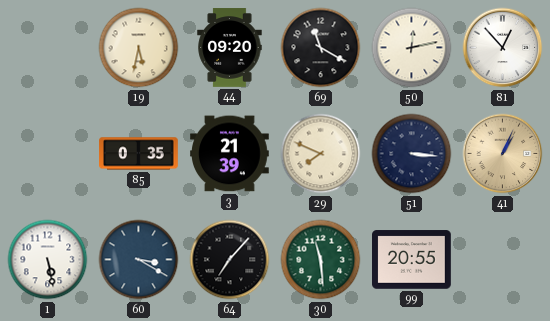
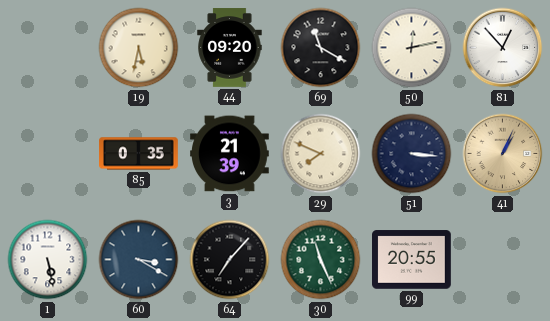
30: 11:29 -> 11:26 (321, 260)
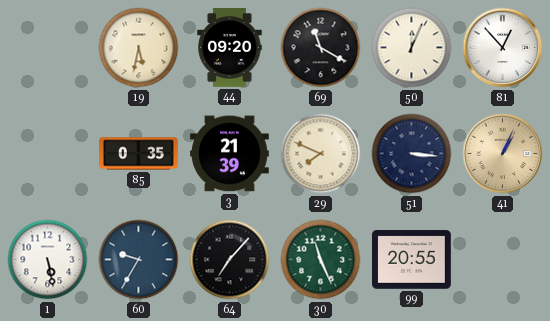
50: 12:13 -> 12:04 (412, 48)
60: 3:20 -> 9:35 (139, 260)
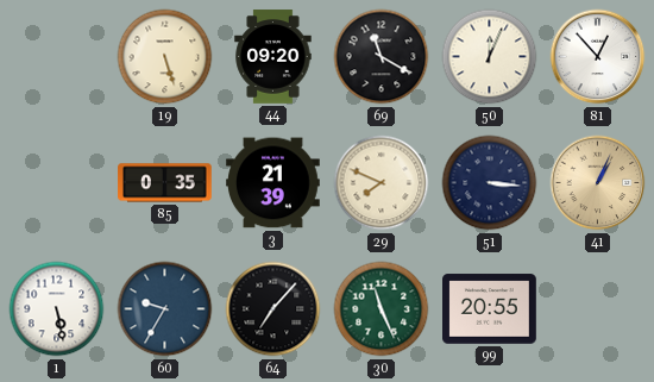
19: 5:32 -> 5:27 (165, 57)
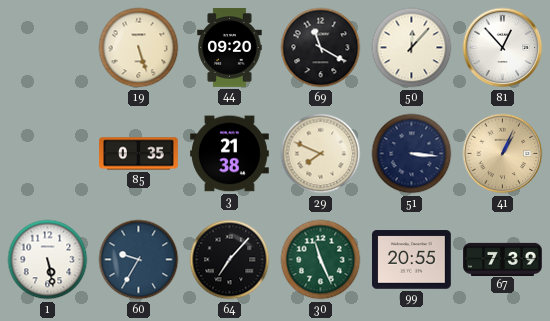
50: 12:04 -> 12:07 (412, 48)
3: 21:39 -> 21:38 (230, 154)
67: none -> 7:39 (503, 259)
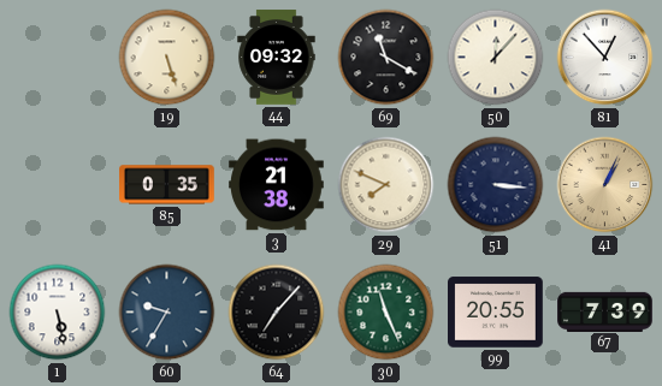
44: 09:20 -> 09:32 (277, 58)
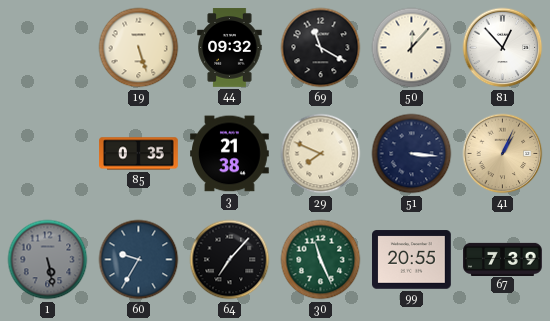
1 dial: white -> grey (48, 260)
